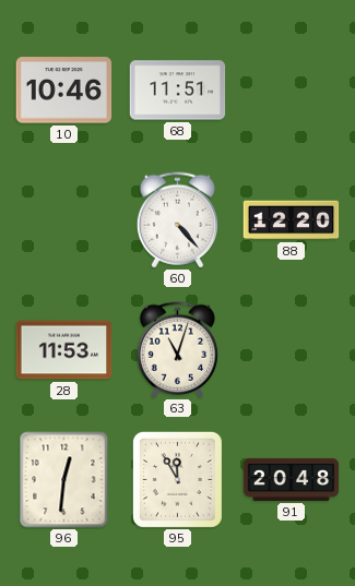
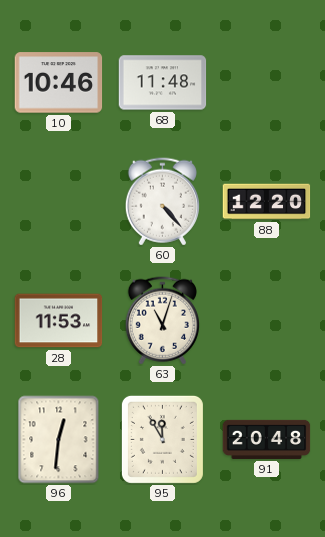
68: 11:51 -> 11:48 (163, 83)
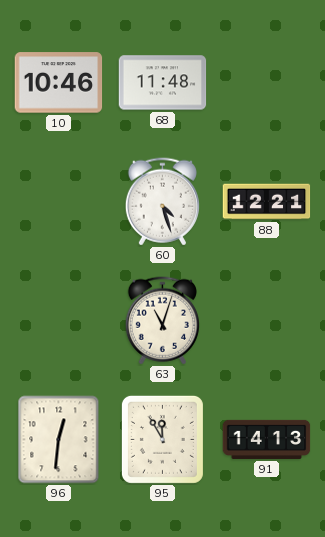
60: 4:23 -> 4:27 (162, 202)
88: 12:20 -> 12:21 (267, 202)
28: 11:53 -> none (59, 321)
91: 20:48 -> 14:13 (267, 439)
